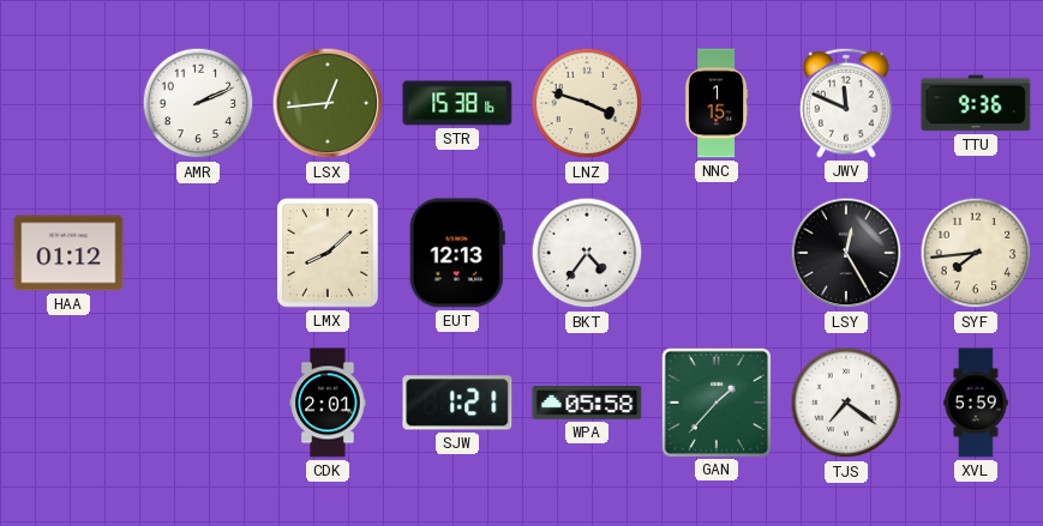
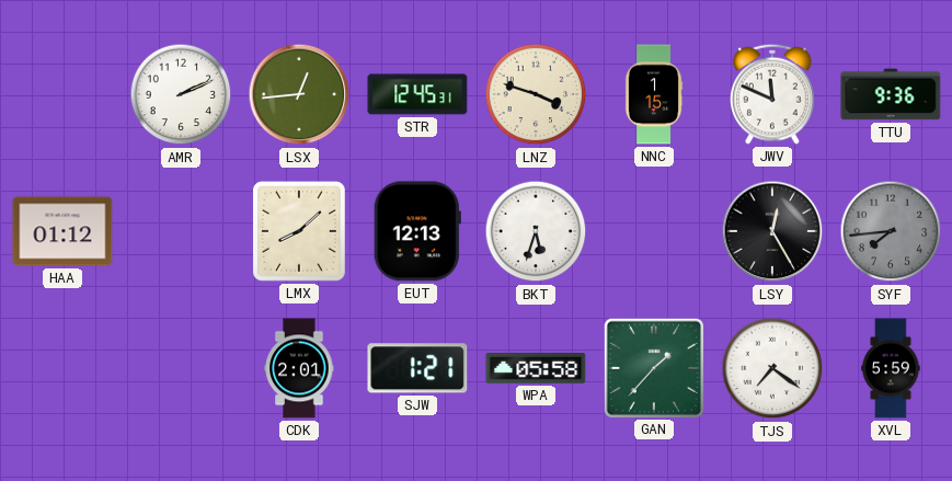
STR: 15:38 -> 12:45 (417, 94)
BKT: 4:36 -> 5:33 (536, 231)
SYF dial: cream -> grey (891, 231)
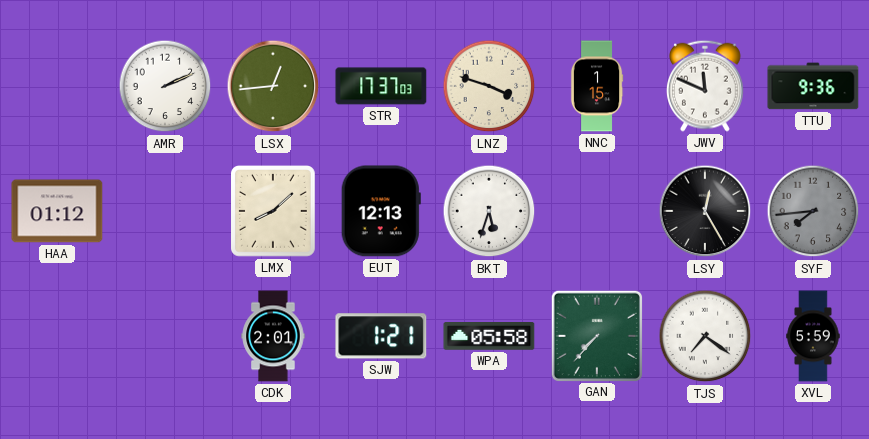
STR: 12:45 -> 17:37 (381, 86)
GAN: 1:37 -> 7:37 (596, 335)
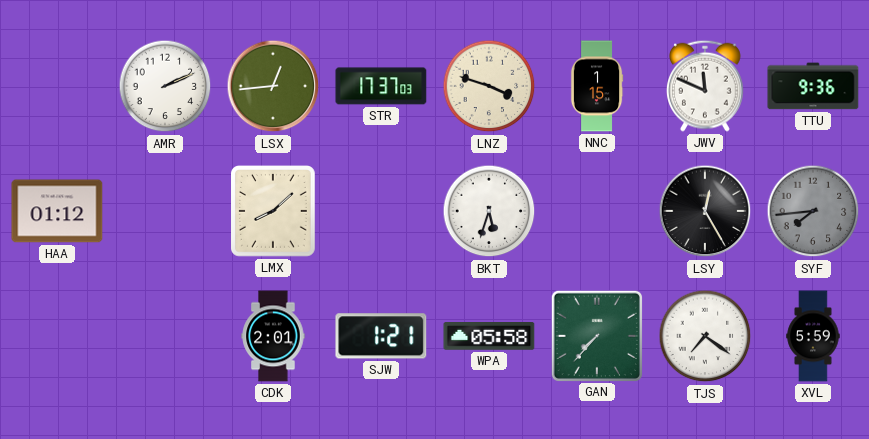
EUT: 12:13 -> none (381, 211)
